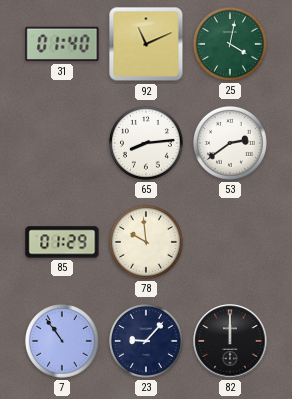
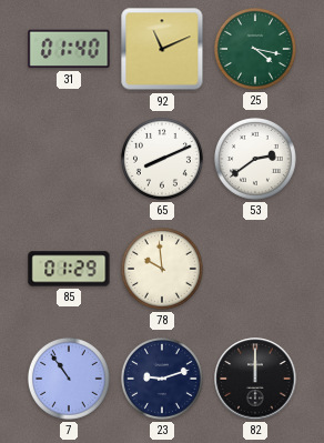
25: 4:02 -> 4:17 (255, 49)
65: 8:14 -> 8:11 (162, 159)
23: 9:07 -> 9:12 (162, 379)
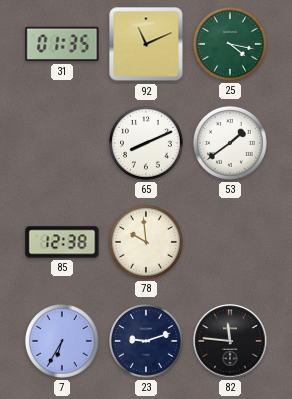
31: 01:40 -> 01:35 (62, 44)
53: 2:39 -> 1:39 (230, 143)
85: 01:29 -> 12:38 (62, 242)
7: 10:54 -> 6:35 (62, 341)
82: 12:00 -> 11:46 (230, 341)
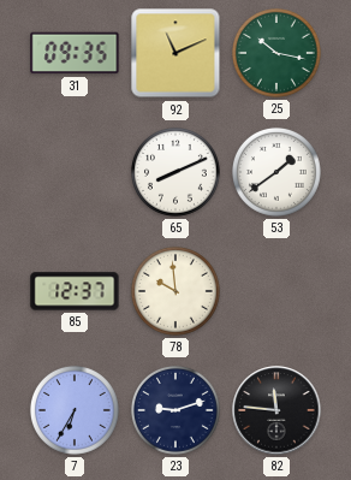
31: 01:35 -> 09:35 (75, 53)
25: 4:17 -> 10:17 (276, 53)
85: 12:38 -> 12:37 (75, 291)
